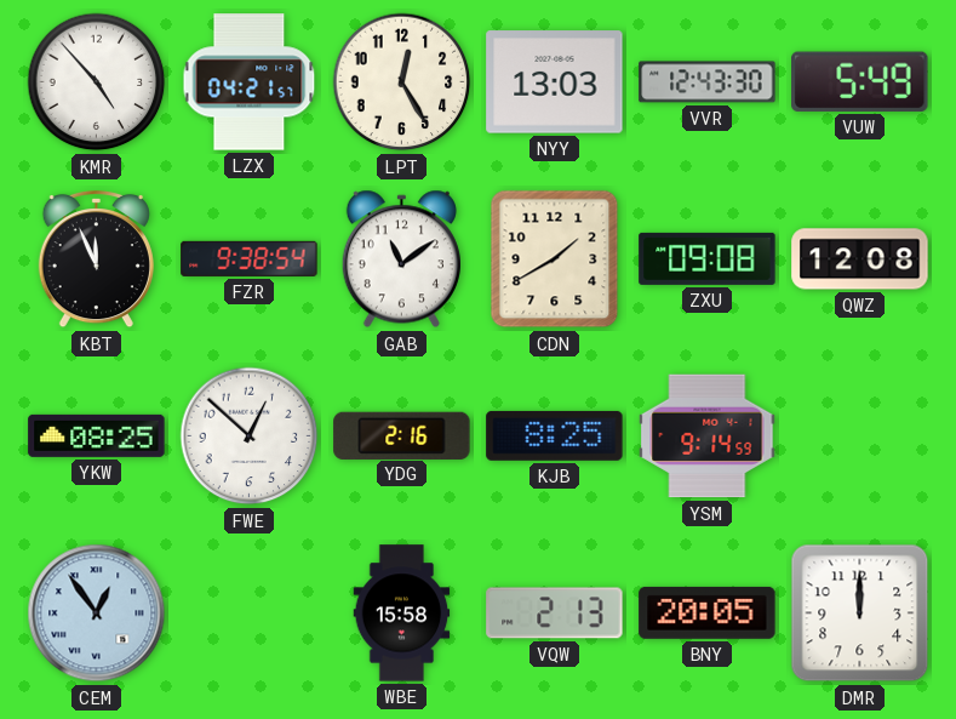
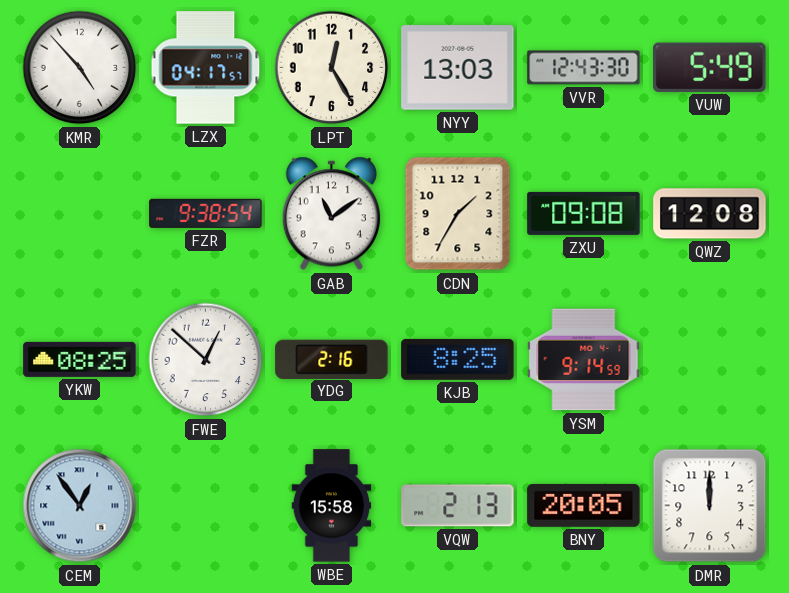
LZX: 04:21 -> 04:17 (206, 68)
KBT: 11:56 -> none (96, 259)
CDN: 1:40 -> 1:35 (458, 214)
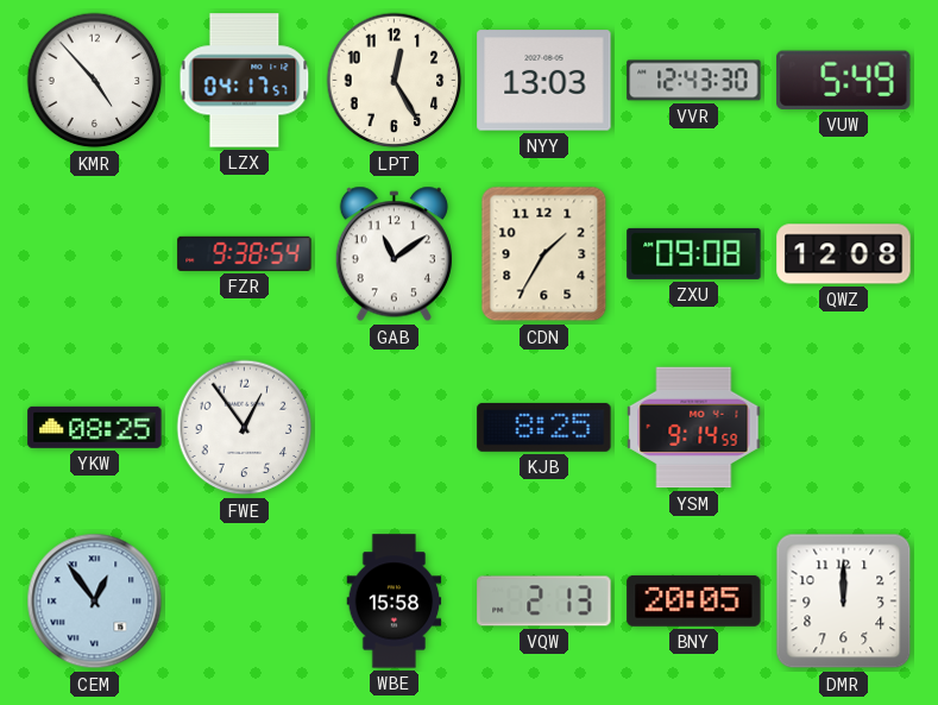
FWE: 12:52 -> 12:54 (245, 428)
YDG: 2:16 -> none (332, 359)
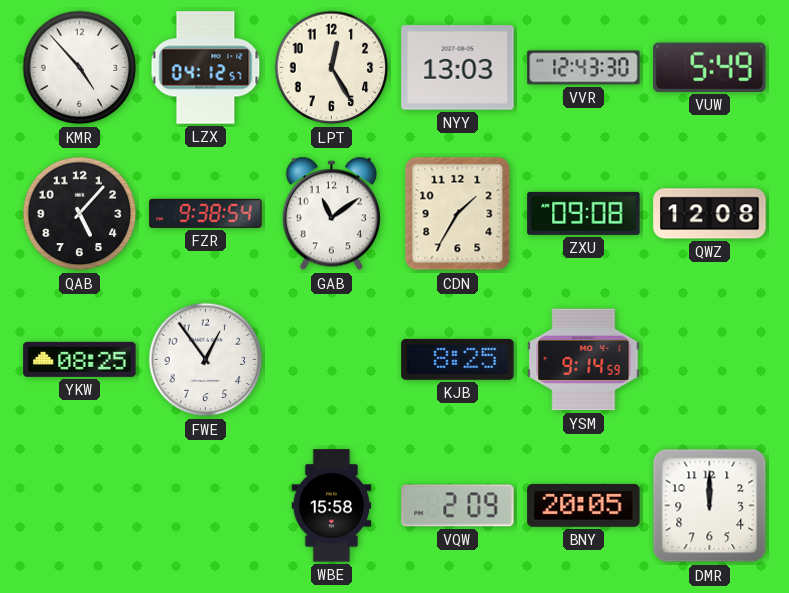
LZX: 04:17 -> 04:12 (206, 68)
QAB: none -> 5:07 (80, 214)
CEM: 12:54 -> none (95, 602)
VQW: 2:13 -> 2:09 (458, 506)
